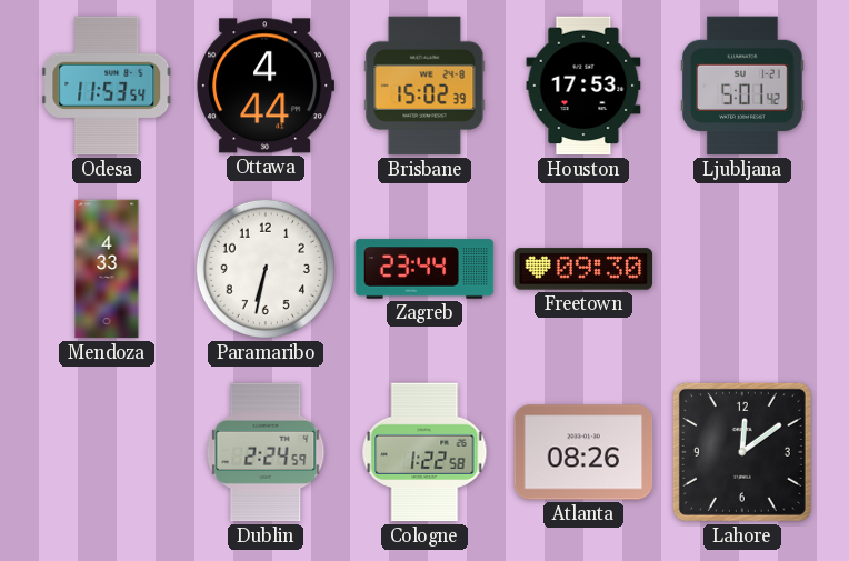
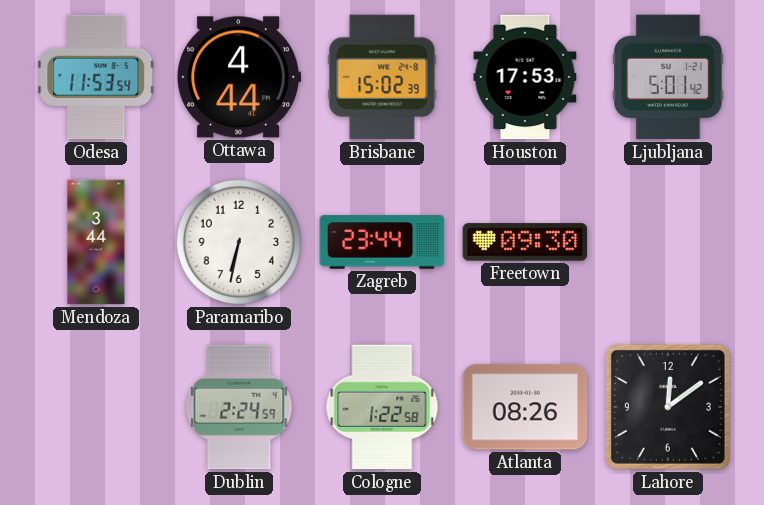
Mendoza: 4:33 -> 3:44 (96, 242)
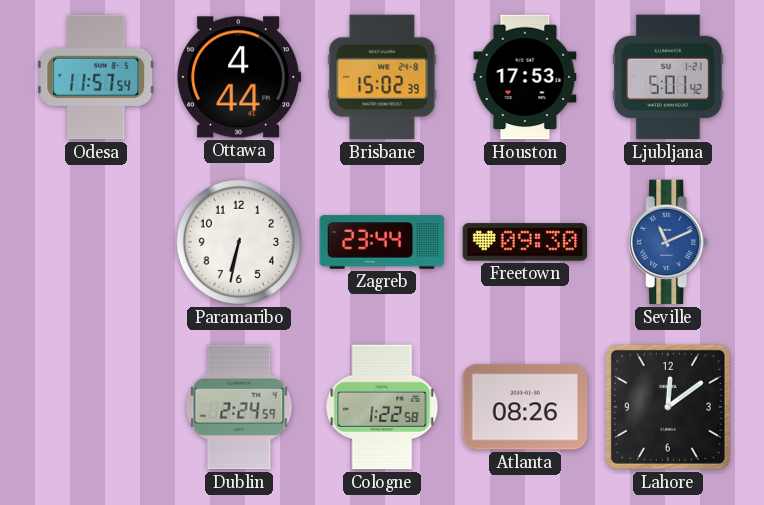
Odesa: 11:53 -> 11:57 (96, 77)
Mendoza: 3:44 -> none (96, 242)
Seville: none -> 11:11 (668, 242)
